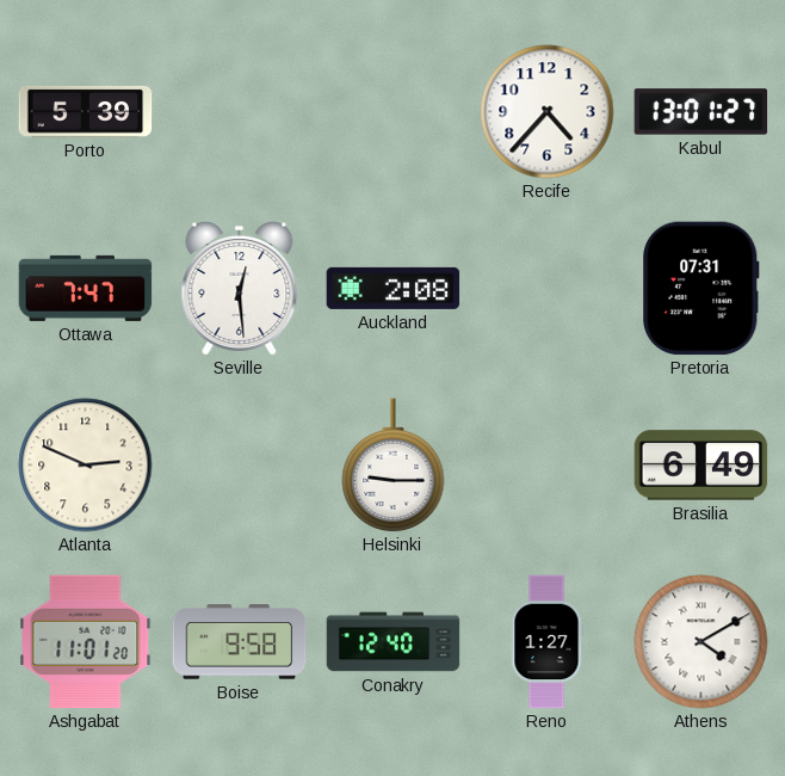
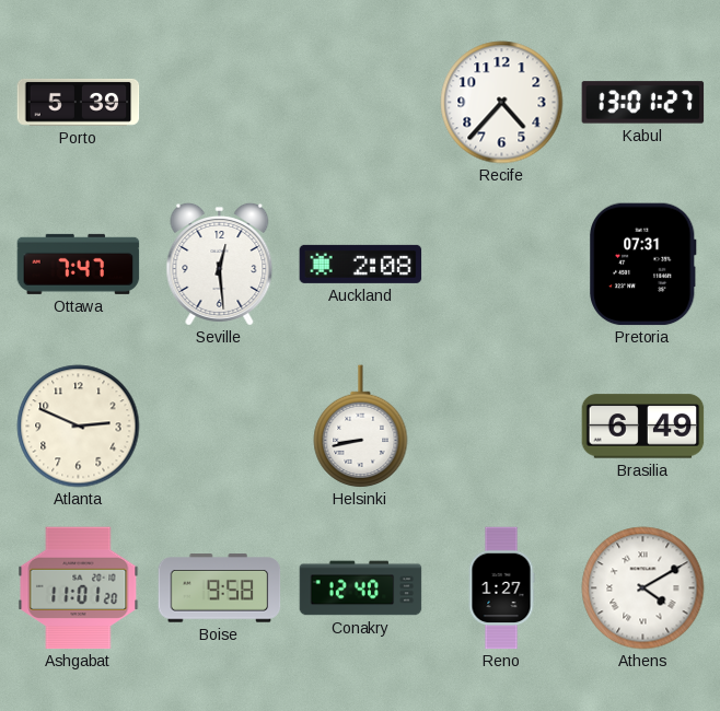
Helsinki: 9:15 -> 8:43 (361, 426)
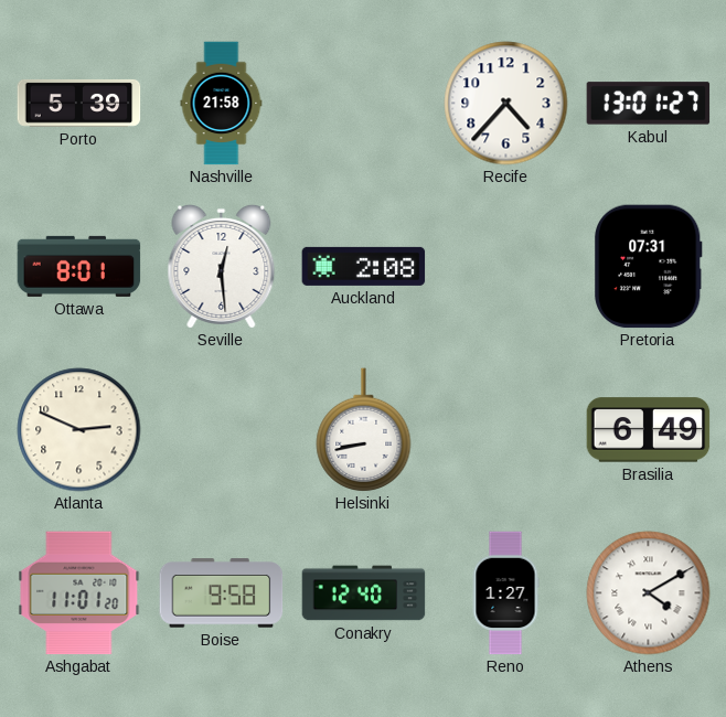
Nashville: none -> 21:58 (222, 104)
Ottawa: 7:47 -> 8:01 (79, 266)
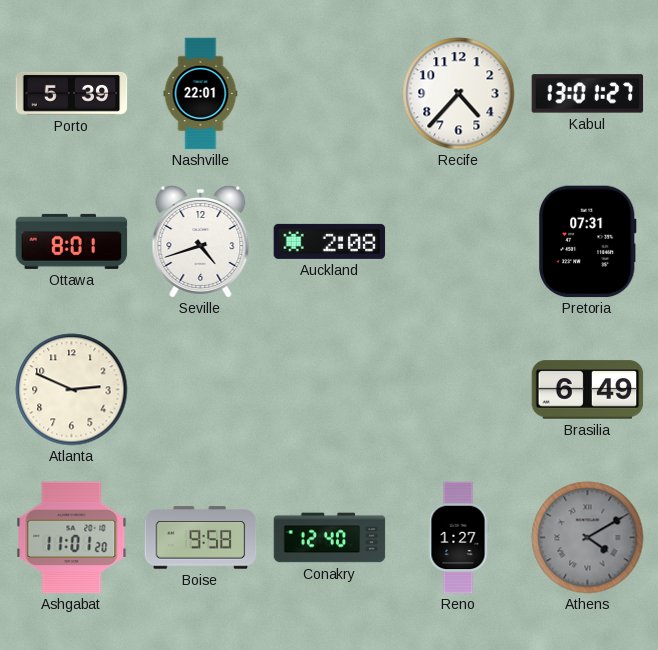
Nashville: 21:58 -> 22:01 (201, 94)
Seville: 12:29 -> 4:42 (201, 242)
Helsinki: 8:43 -> none (364, 429)
Athens dial: white -> grey (588, 538)
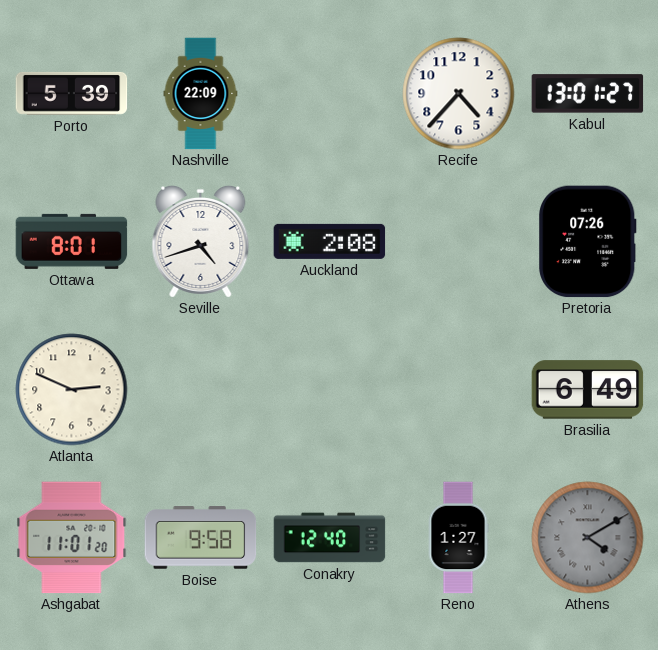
Nashville: 22:01 -> 22:09 (201, 94)
Pretoria: 07:31 -> 07:26 (588, 242)
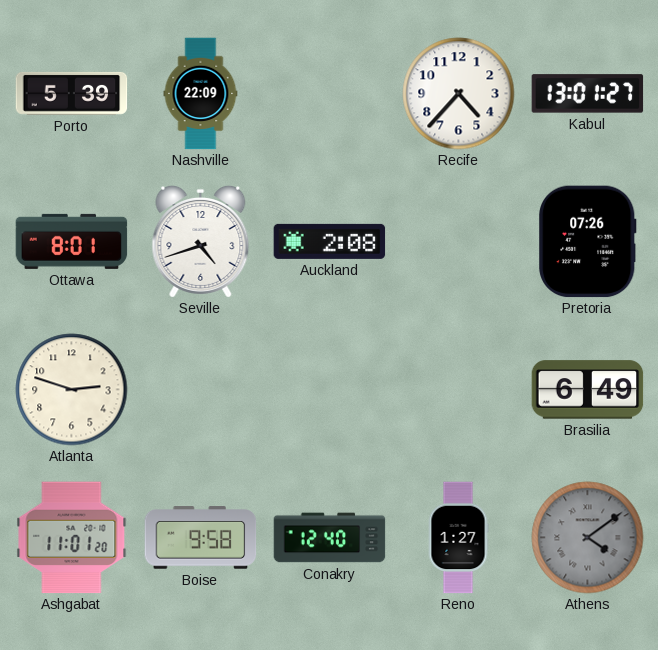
Atlanta: 2:49 -> 2:48 (72, 390)
Athens: 4:10 -> 4:09 (588, 538)
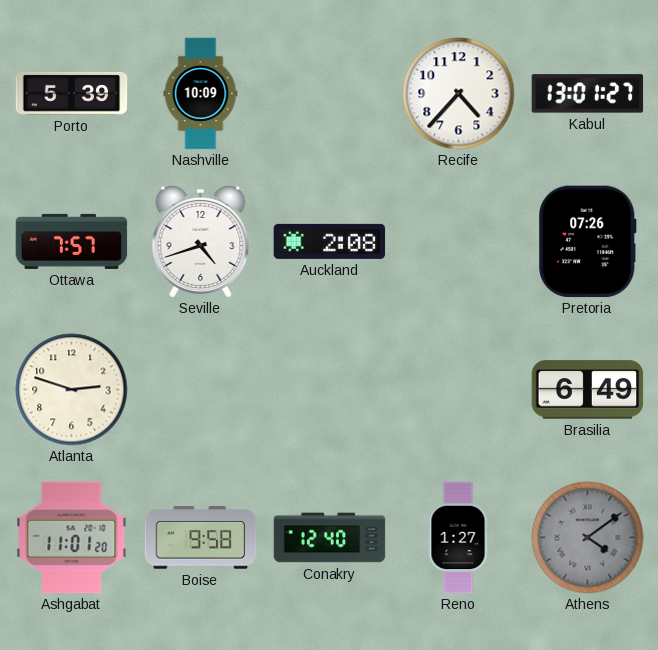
Nashville: 22:09 -> 10:09 (201, 94)
Ottawa: 8:01 -> 7:57 (72, 241)
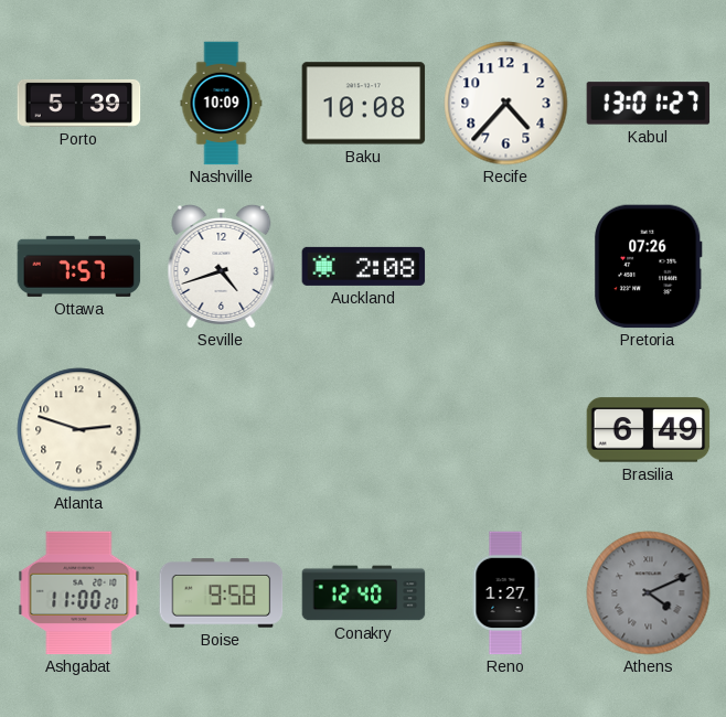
Baku: none -> 10:08 (364, 104)
Ashgabat: 11:01 -> 11:00 (79, 593)
Athens: 4:09 -> 4:11 (649, 593)
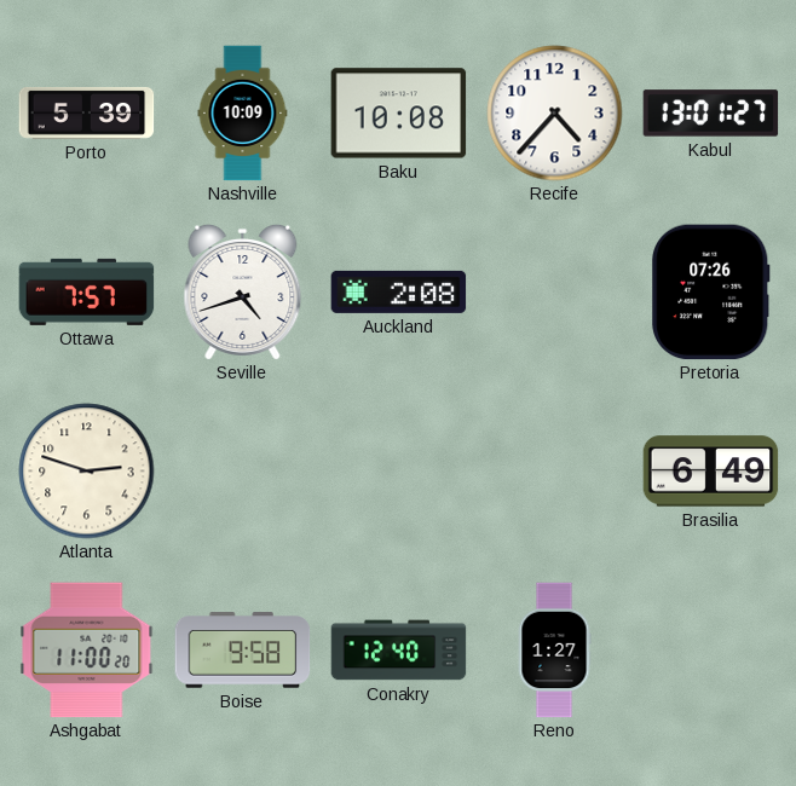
Athens: 4:11 -> none (649, 593)
